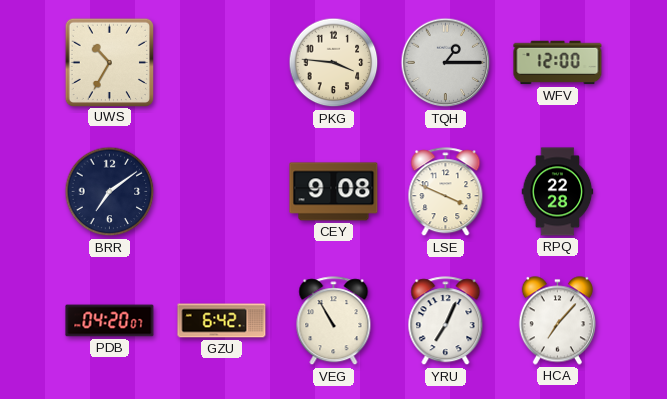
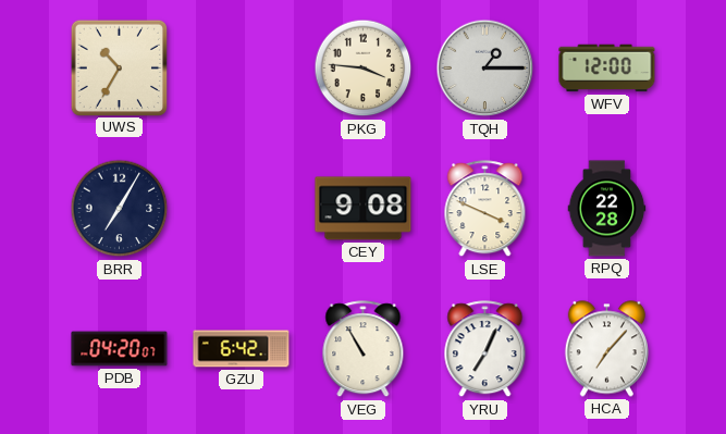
BRR: 7:09 -> 7:05 (120, 209)
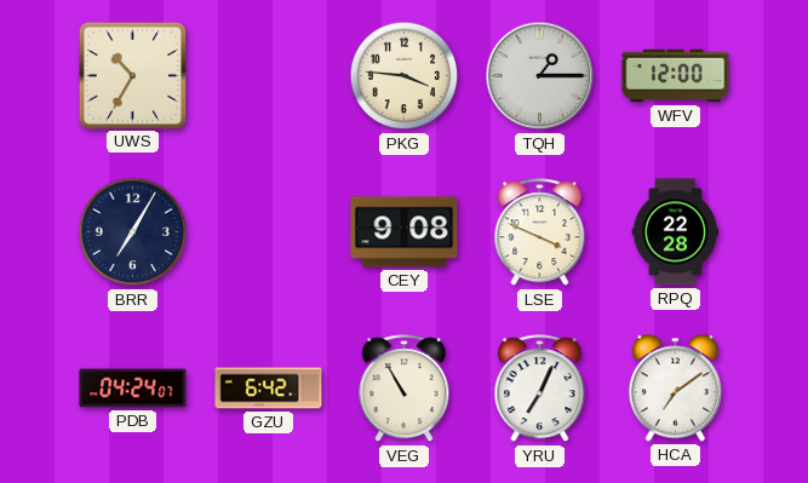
PDB: 04:20 -> 04:24 (133, 389)
HCA: 7:07 -> 7:09 (675, 389)
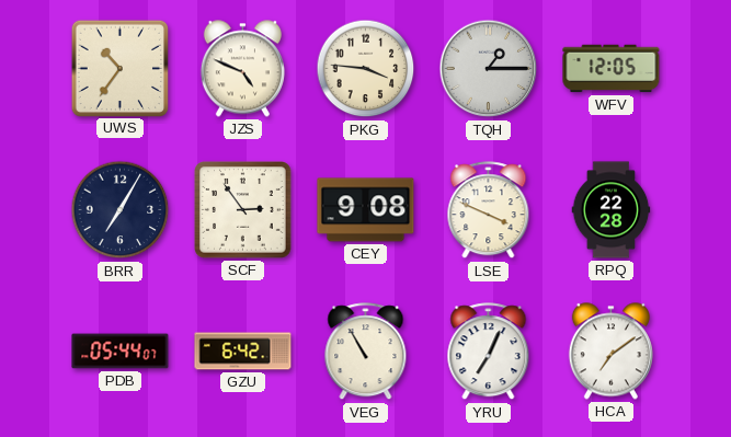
UWS: 10:35 -> 10:36 (119, 68)
JZS: none -> 4:49 (242, 69)
WFV: 12:00 -> 12:05 (612, 69)
SCF: none -> 2:54 (243, 210)
PDB: 04:24 -> 05:44 (121, 352)
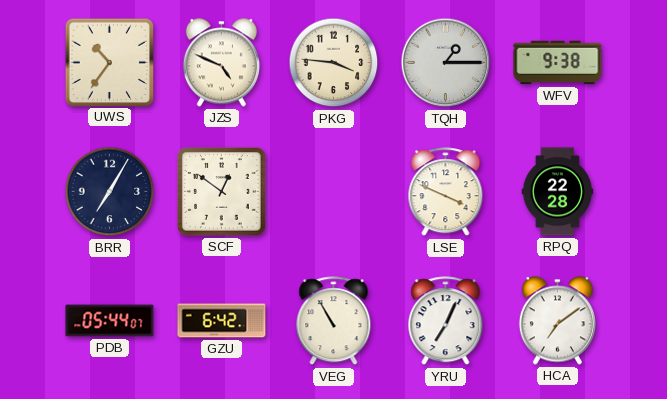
WFV: 12:05 -> 9:38 (558, 63)
SCF: 2:54 -> 12:51 (222, 192)
CEY: 9:08 -> none (366, 210)
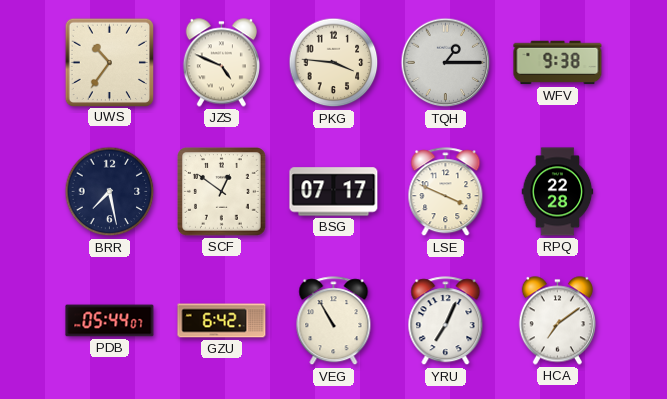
BRR: 7:05 -> 7:28 (110, 192)
BSG: none -> 07:17 (334, 192)
